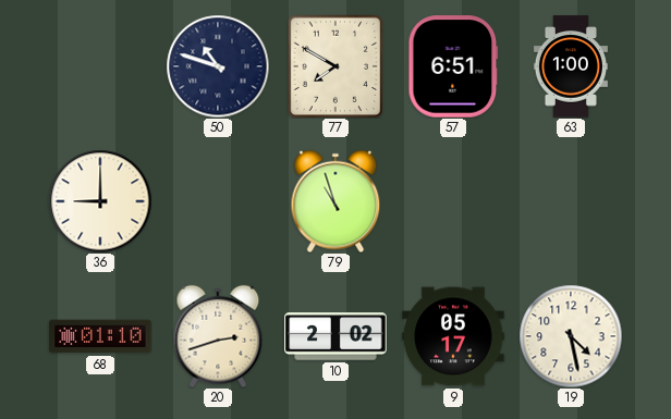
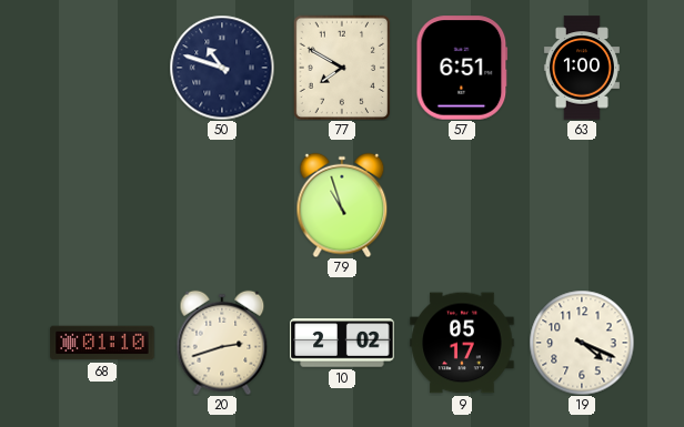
36: 9:00 -> none (100, 201)
19: 4:28 -> 4:19 (582, 343)
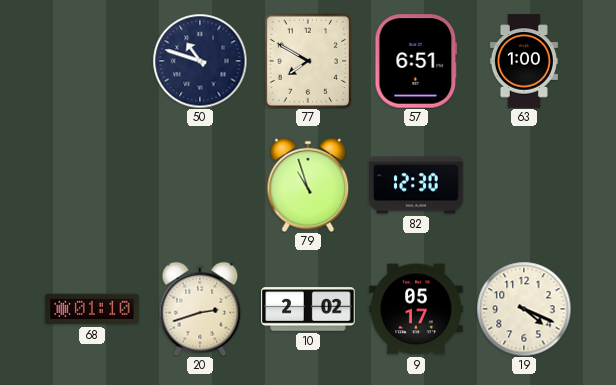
82: none -> 12:30 (416, 185)
